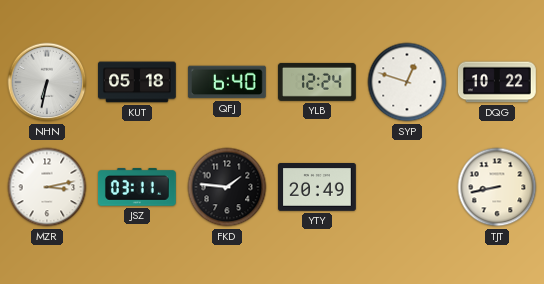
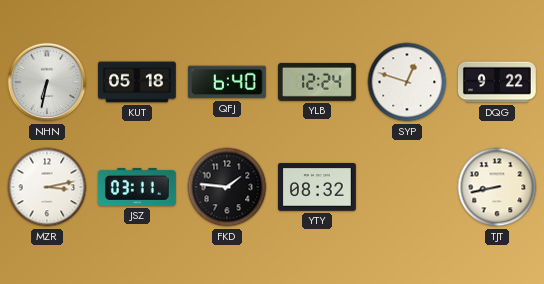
DQG: 10:22 -> 9:22 (497, 82)
YTY: 20:49 -> 08:32 (318, 188)
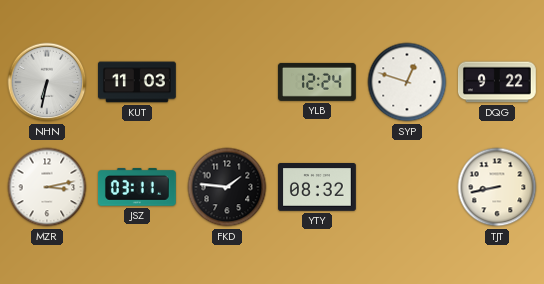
KUT: 05:18 -> 11:03 (138, 82)
QFJ: 6:40 -> none (227, 82)
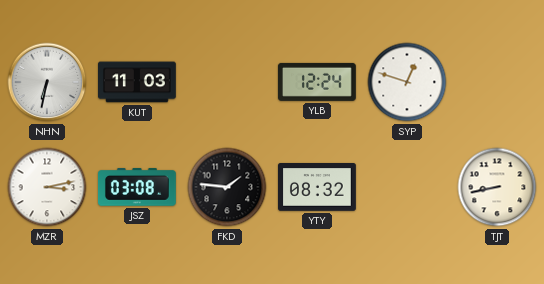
DQG: 9:22 -> none (497, 82)
JSZ: 03:11 -> 03:08 (137, 187)
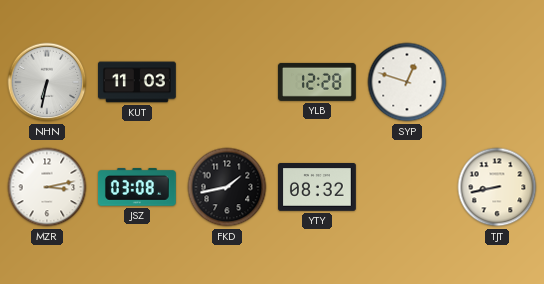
YLB: 12:24 -> 12:28 (317, 82)
FKD: 1:46 -> 1:43 (227, 187)
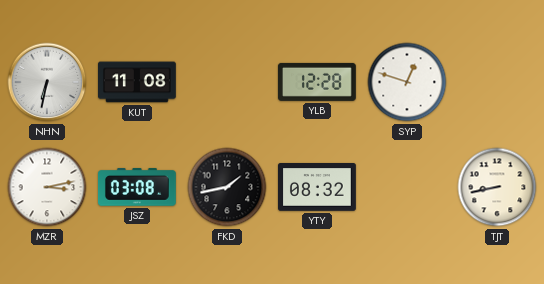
KUT: 11:03 -> 11:08 (138, 82)
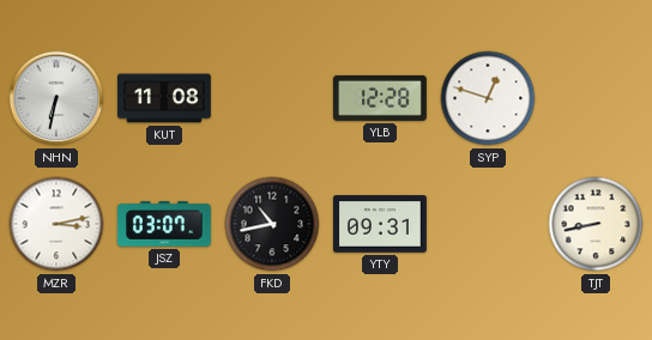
JSZ: 03:08 -> 03:07 (164, 224)
FKD: 1:43 -> 10:43 (272, 224)
YTY: 08:32 -> 09:31 (381, 225)
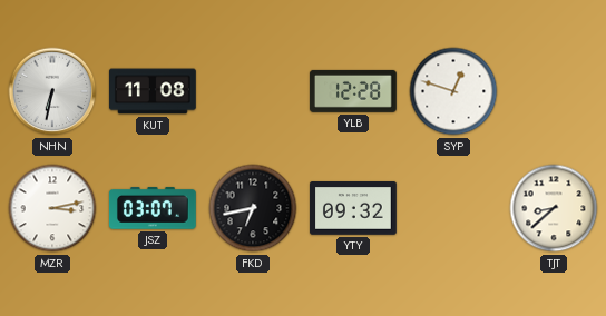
FKD: 10:43 -> 6:43 (253, 208)
YTY: 09:31 -> 09:32 (354, 209)
TJT: 8:43 -> 8:38 (554, 208)
